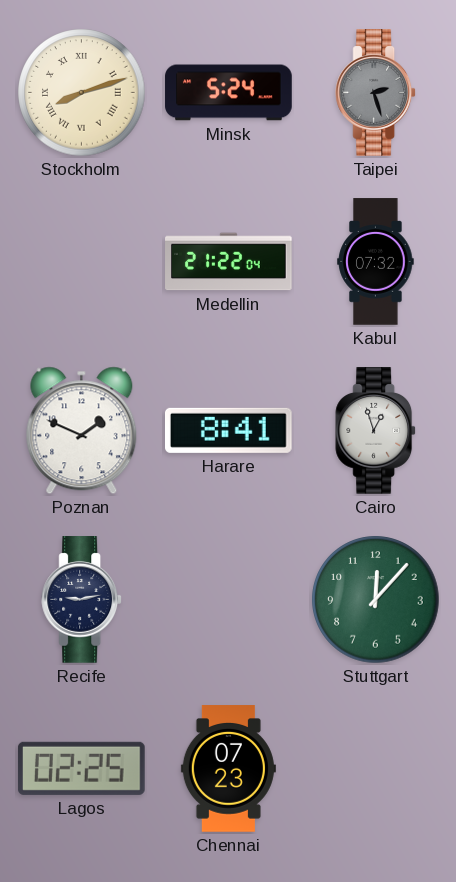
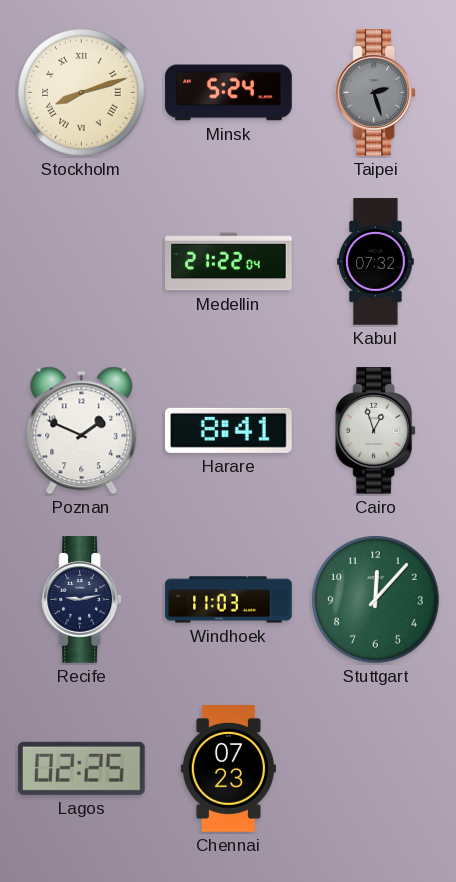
Windhoek: none -> 11:03 (229, 600)
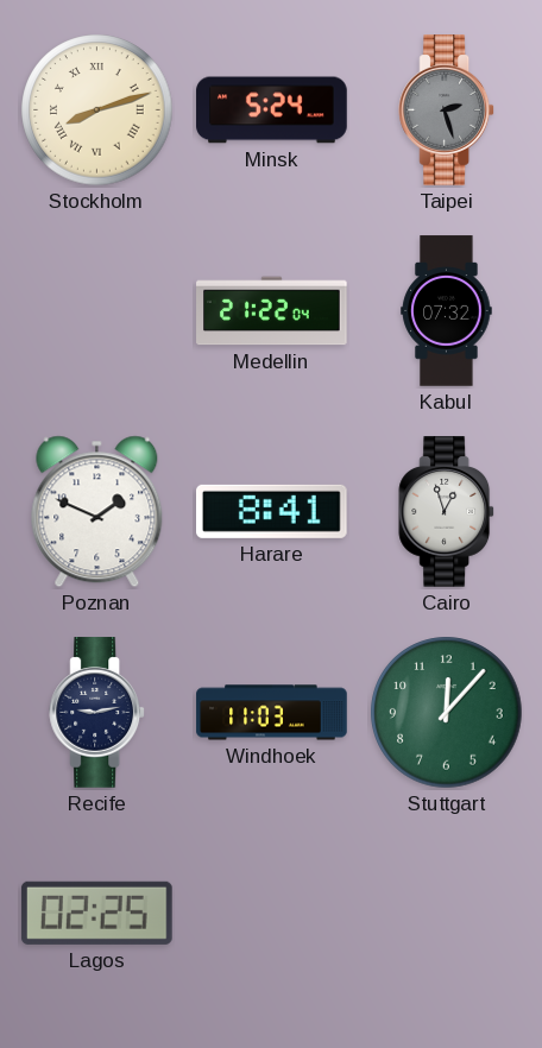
Chennai: 07:23 -> none (228, 769)
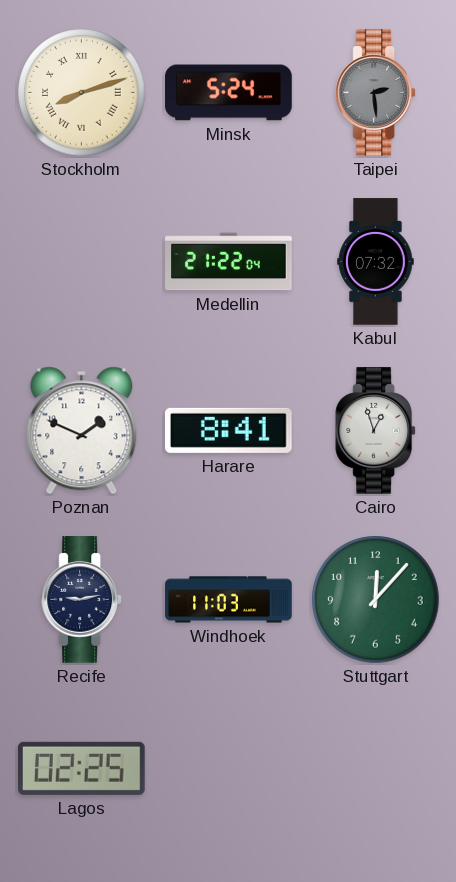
Taipei: 2:27 -> 2:29 (376, 93)
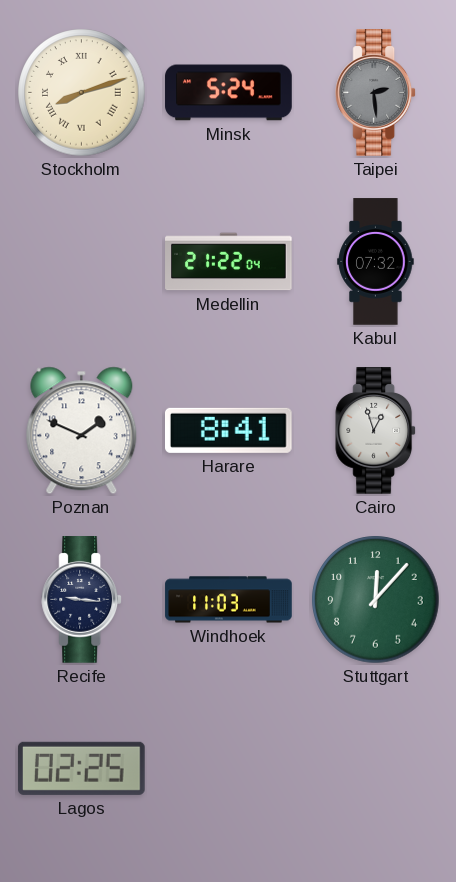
Recife: 9:13 -> 9:16 (82, 600)
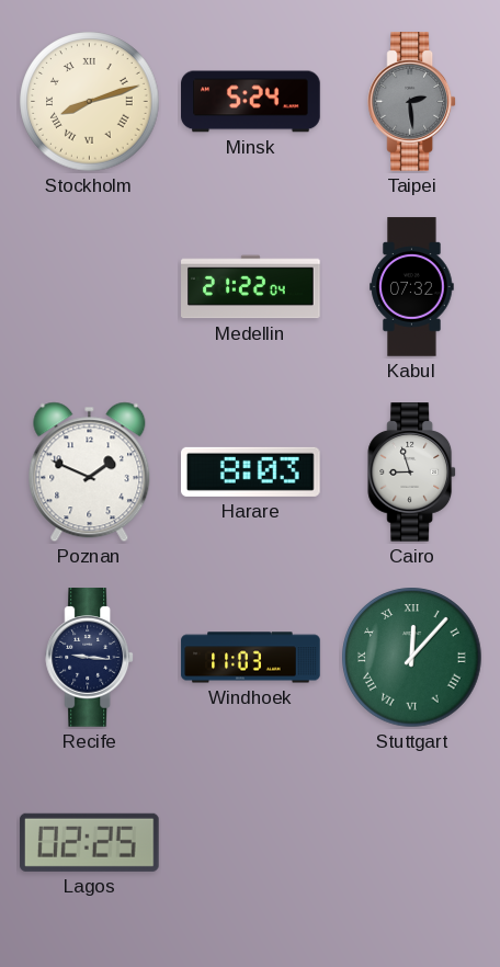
Harare: 8:41 -> 8:03 (251, 471)
Cairo: 12:57 -> 8:57 (412, 473)
Stuttgart numerals: Arabic -> Roman (412, 658)
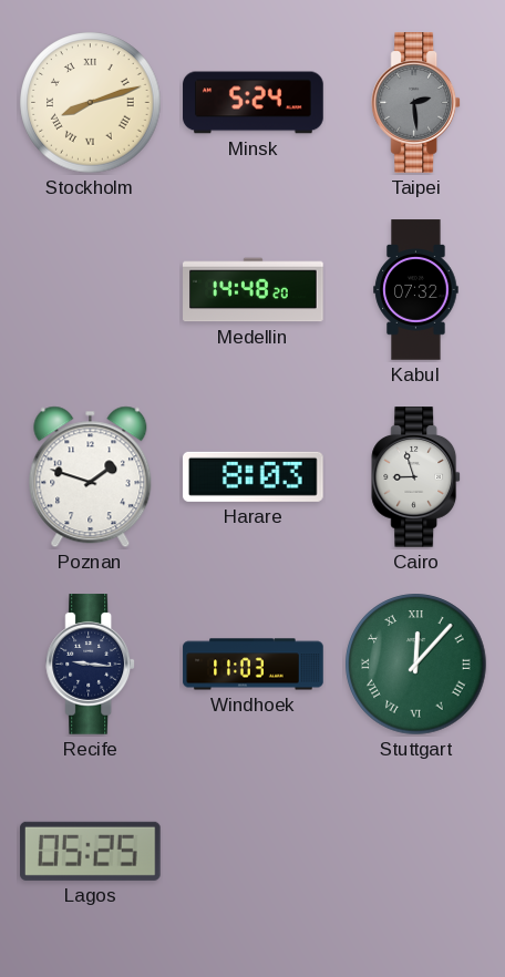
Medellin: 21:22 -> 14:48 (254, 290)
Poznan: 1:49 -> 1:48 (91, 477)
Lagos: 02:25 -> 05:25 (90, 851)
